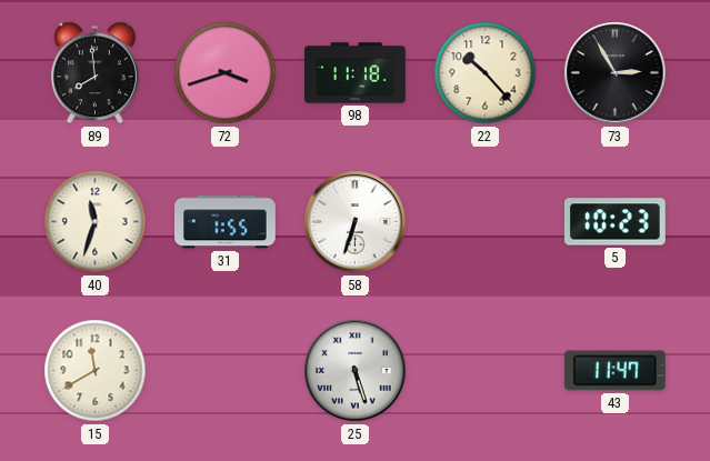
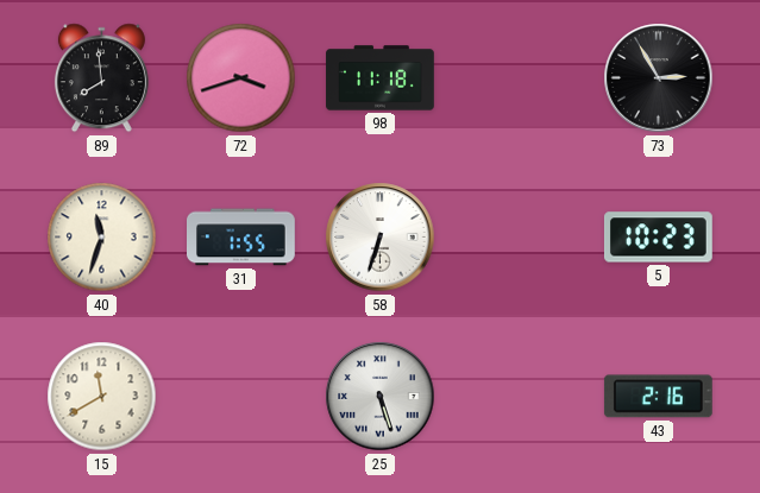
22: 10:23 -> none (486, 73)
43: 11:47 -> 2:16 (658, 397)
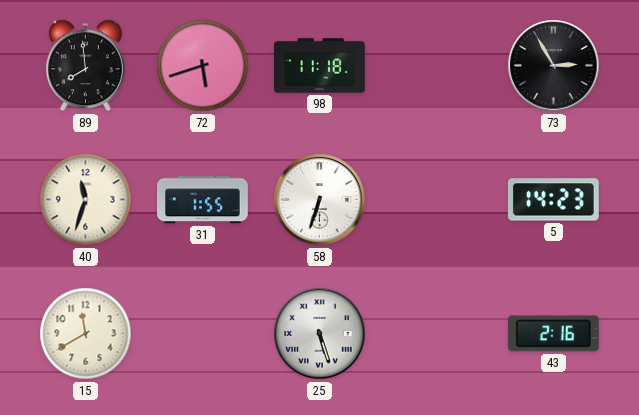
72: 3:42 -> 5:42 (203, 66)
5: 10:23 -> 14:23 (553, 200)
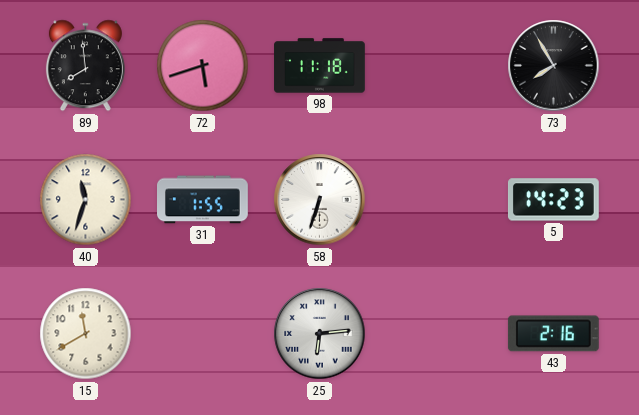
73: 2:55 -> 7:55 (554, 66)
25: 5:27 -> 6:14 (320, 334)
